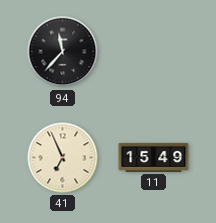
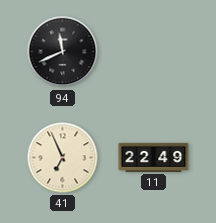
94: 11:37 -> 11:41 (63, 52)
11: 15:49 -> 22:49 (154, 157)
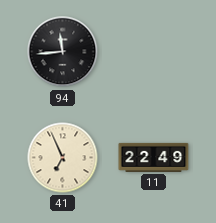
94: 11:41 -> 11:44 (63, 52)
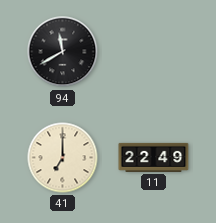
94: 11:44 -> 11:40 (63, 52)
41: 6:56 -> 7:00 (63, 158)
